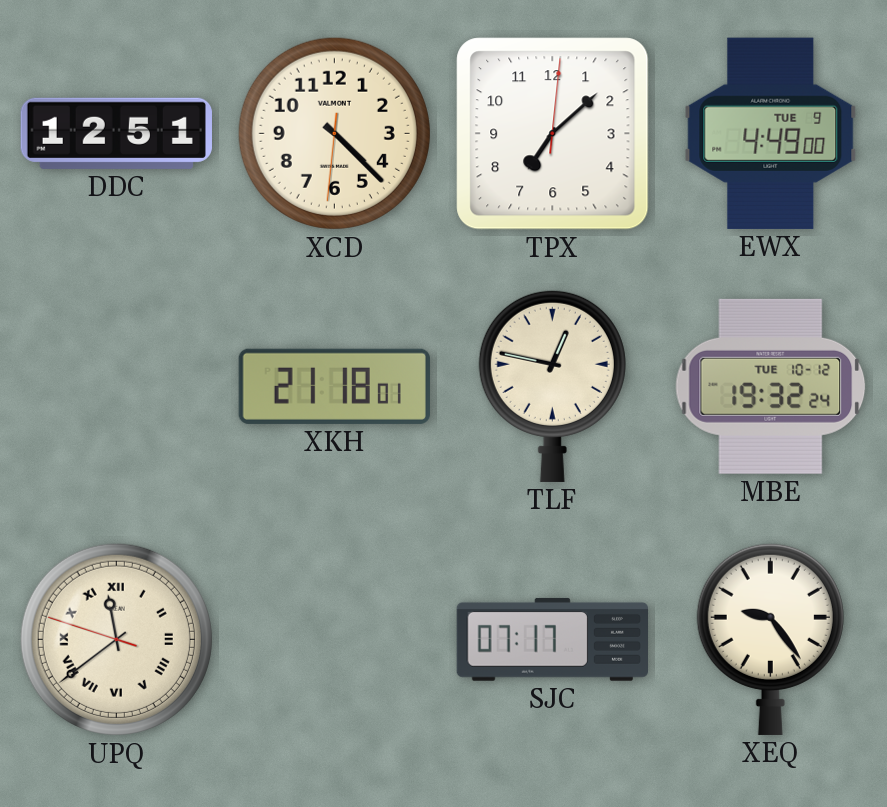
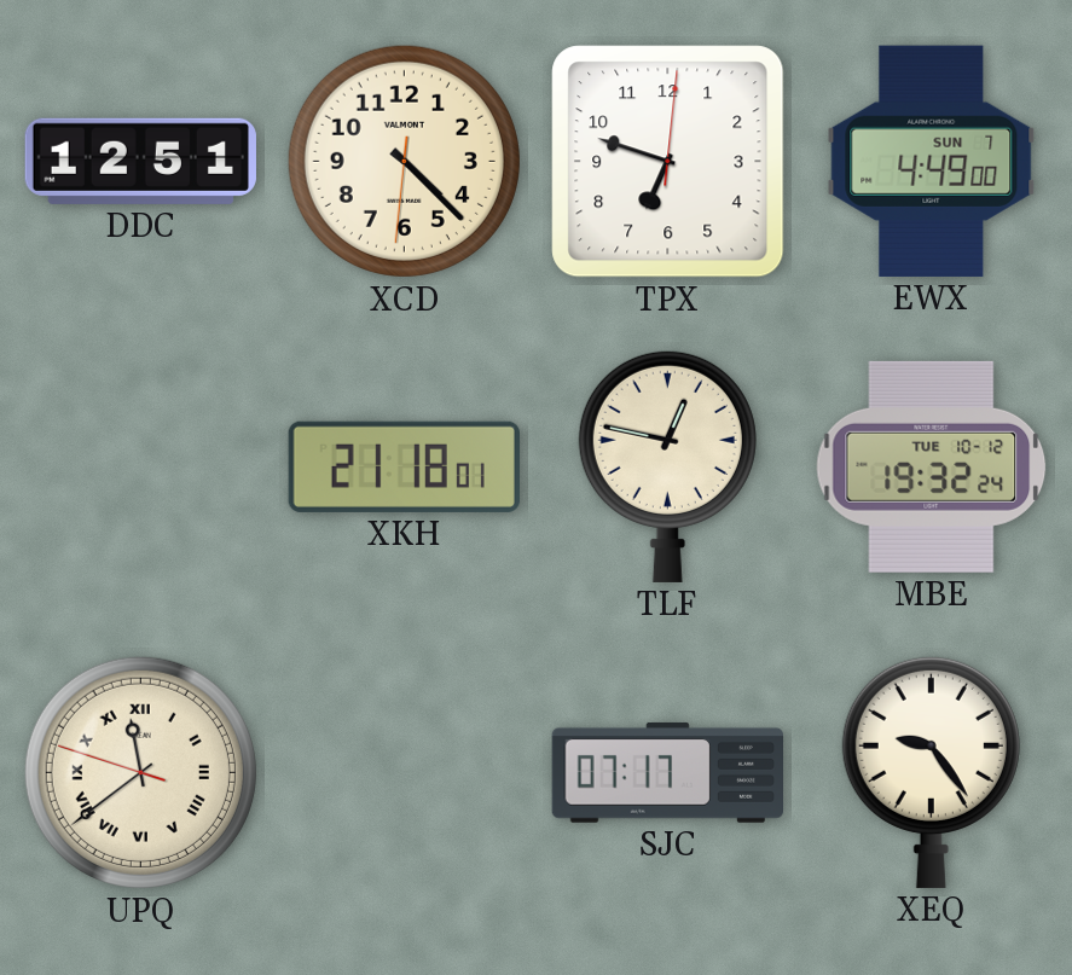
TPX: 7:08 -> 6:48 (668, 162)
EWX date: TUE 9 -> SUN 7 (932, 161)
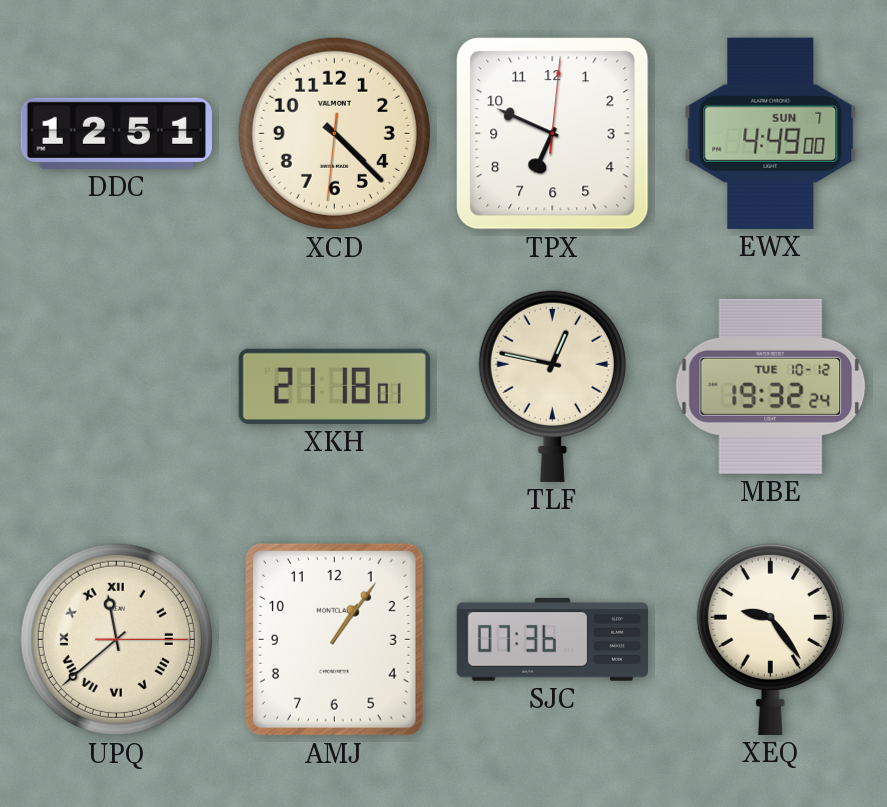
TPX: 6:48 -> 6:49 (553, 134)
UPQ: 11:38:48 -> 11:38:15 (116, 639)
AMJ: none -> 1:06 (334, 639)
SJC: 07:17 -> 07:36 (552, 639)
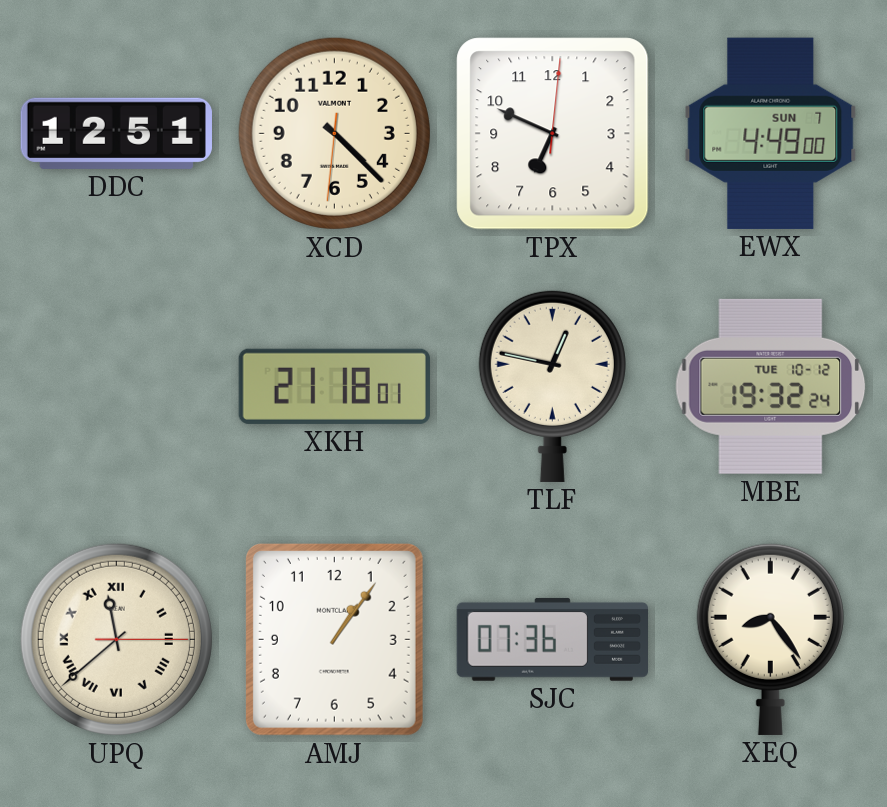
XEQ: 9:24 -> 8:24 (770, 639)
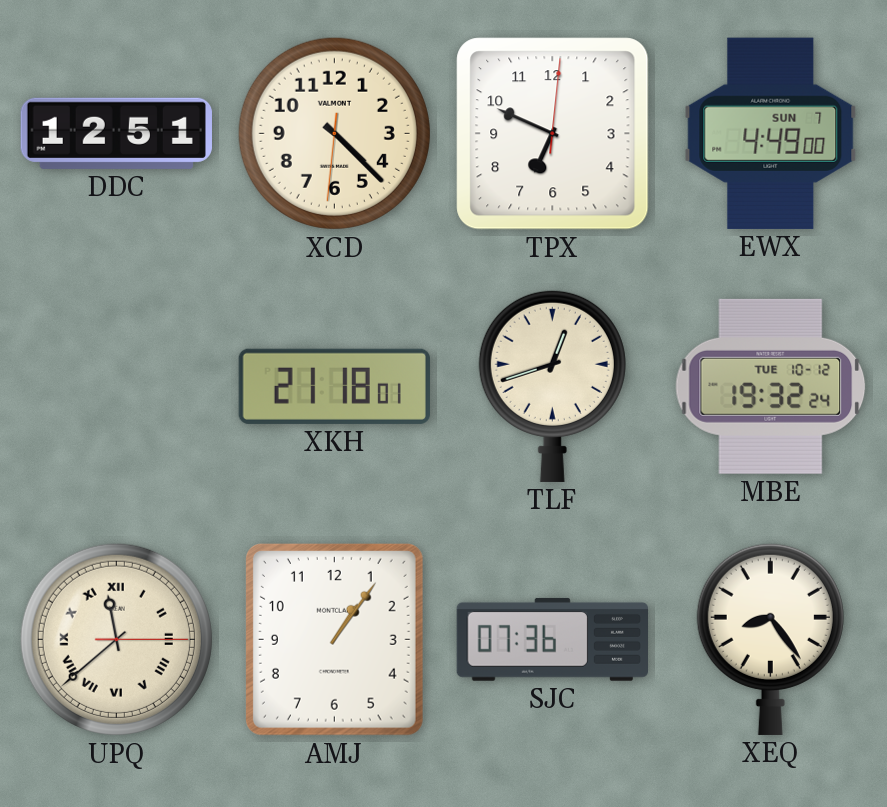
TLF: 12:47 -> 12:42 (552, 386)
